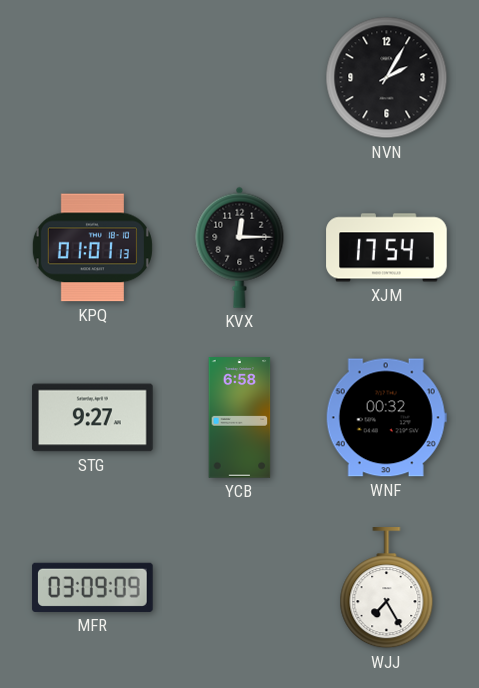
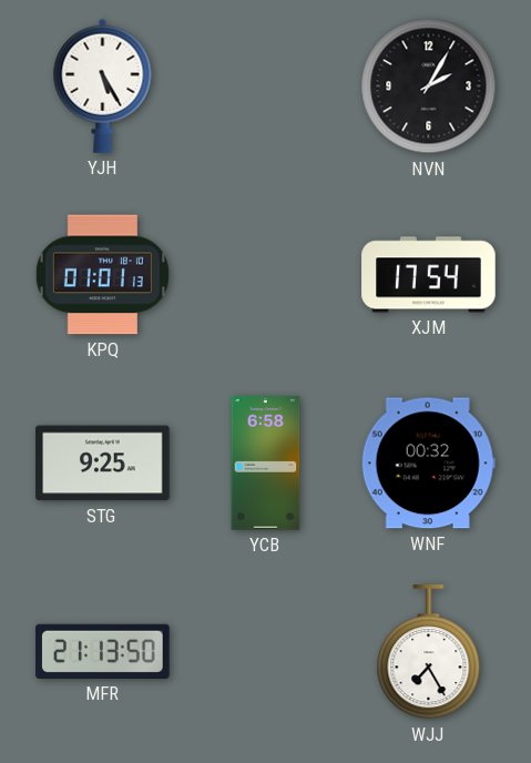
YJH: none -> 5:25 (103, 85)
KVX: 12:15 -> none (240, 247)
STG: 9:27 -> 9:25 (103, 464)
MFR: 03:09 -> 21:13 (103, 651)
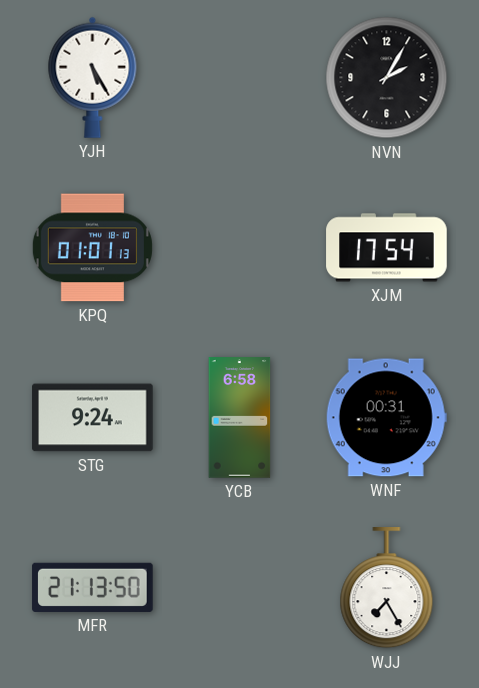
STG: 9:25 -> 9:24 (93, 418)
WNF: 00:32 -> 00:31 (386, 418)
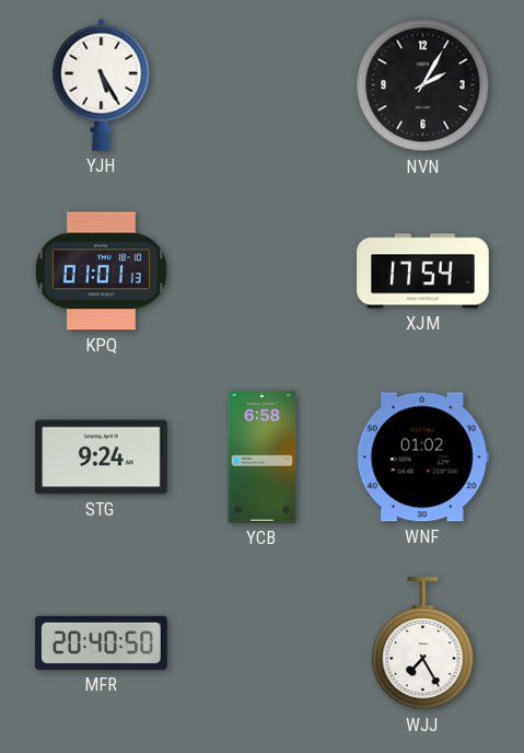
WNF: 00:31 -> 01:02 (422, 457)
MFR: 21:13 -> 20:40 (102, 642)
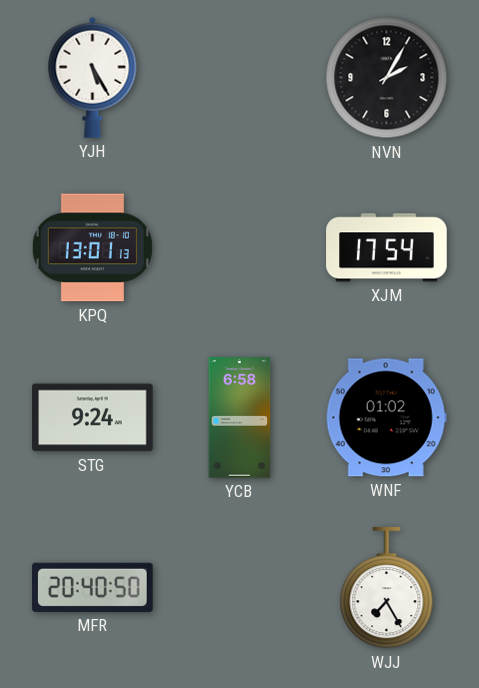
KPQ: 01:01 -> 13:01 (92, 248)
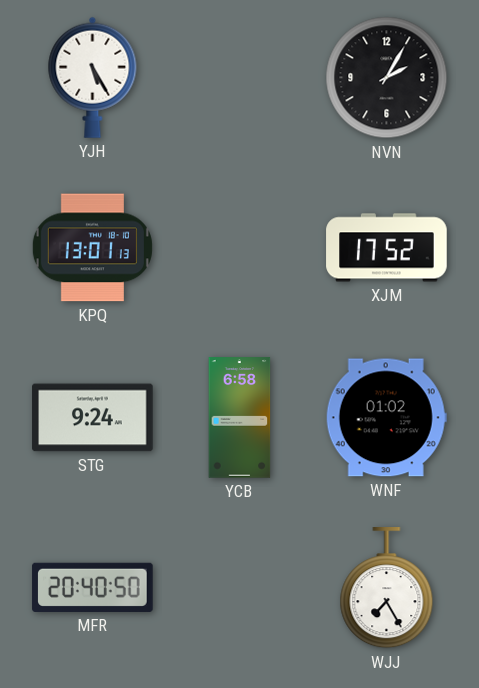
XJM: 17:54 -> 17:52 (387, 248)
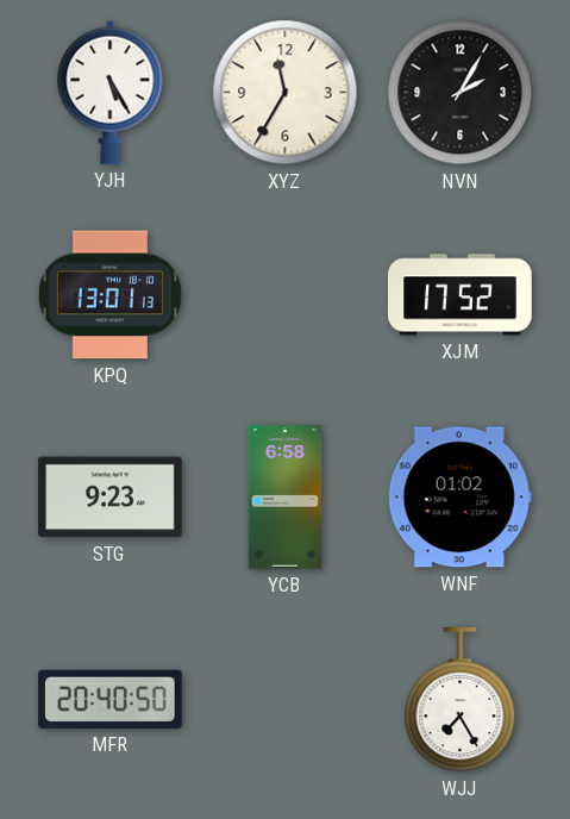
XYZ: none -> 11:35 (286, 93)
STG: 9:24 -> 9:23 (111, 498)
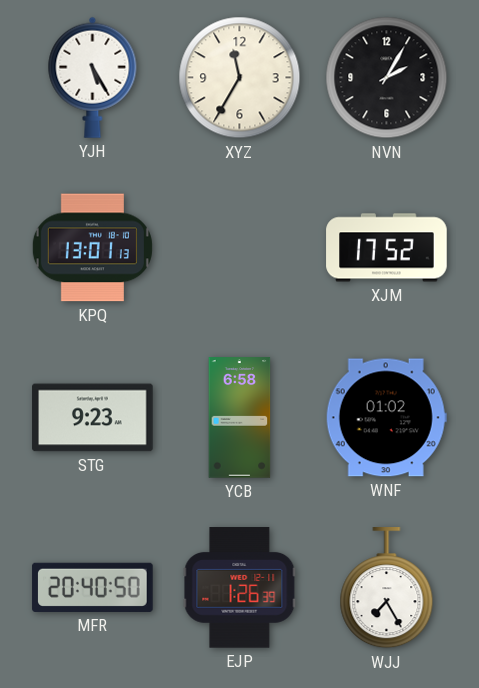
EJP: none -> 1:26 (240, 588)
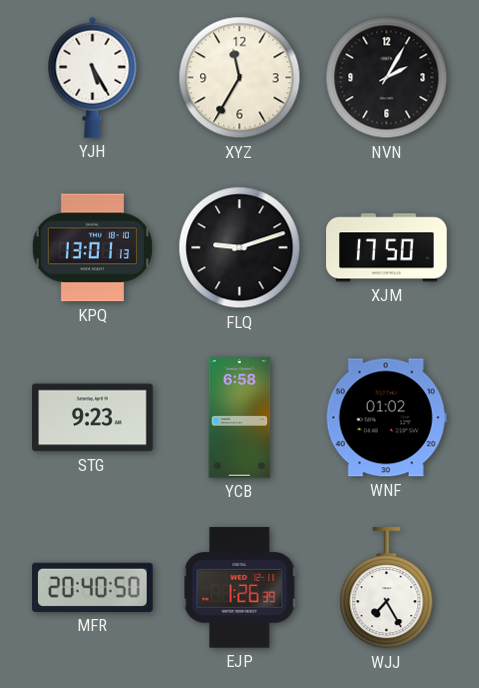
FLQ: none -> 9:12 (240, 248)
XJM: 17:52 -> 17:50 (387, 248)
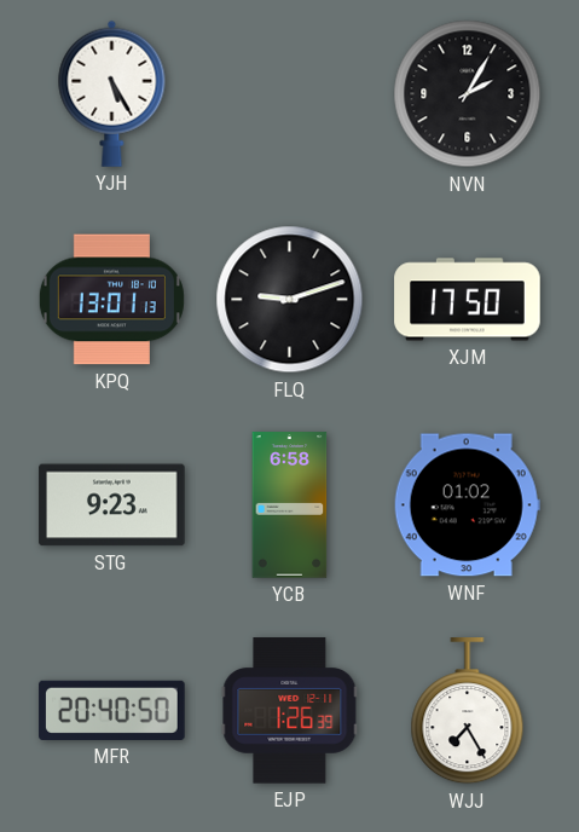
XYZ: 11:35 -> none (240, 78)
